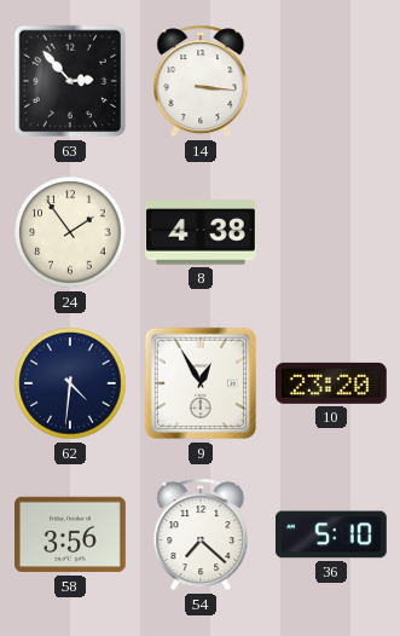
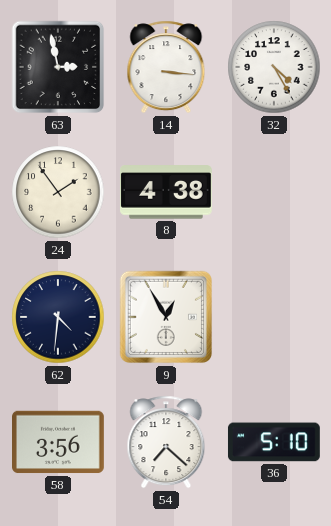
63: 2:53 -> 2:58 (58, 67)
32: none -> 4:25 (274, 67)
10: 23:20 -> none (331, 383)
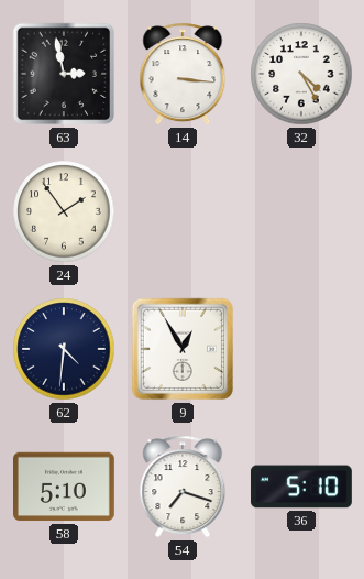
8: 4:38 -> none (166, 192)
58: 3:56 -> 5:10 (65, 487)
54: 7:22 -> 7:18 (183, 487)
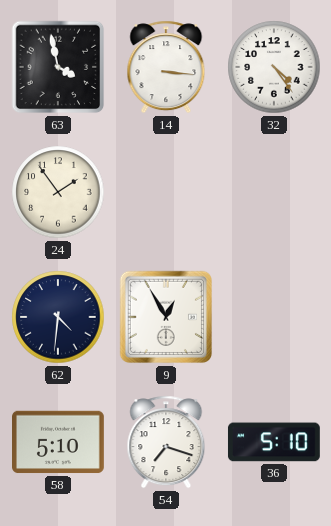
63: 2:58 -> 3:58 (58, 67)
32: 4:25 -> 4:24 (274, 67)
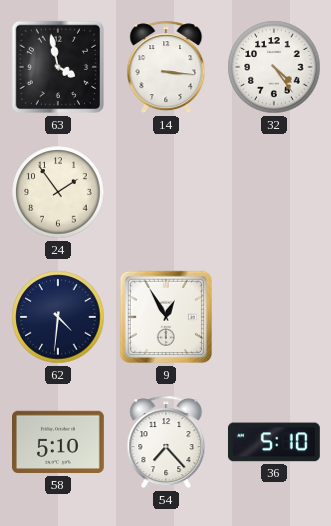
54: 7:18 -> 7:23 (166, 442)
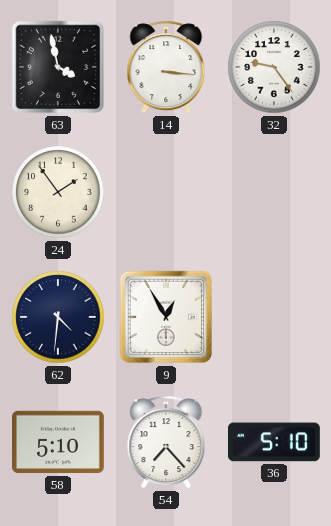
32: 4:24 -> 9:24 (274, 67)
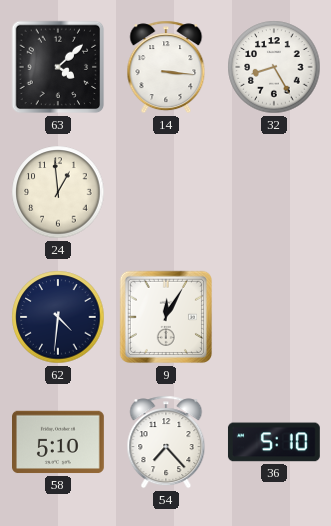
63: 3:58 -> 4:08 (58, 67)
32: 9:24 -> 8:25 (274, 67)
24: 1:54 -> 12:59 (58, 192)
9: 12:55 -> 12:05 (166, 317)
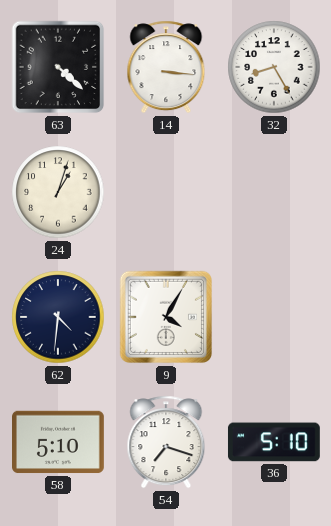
63: 4:08 -> 4:22 (58, 67)
24: 12:59 -> 1:03 (58, 192)
9: 12:05 -> 4:05 (166, 317)
54: 7:23 -> 7:18 (166, 442)
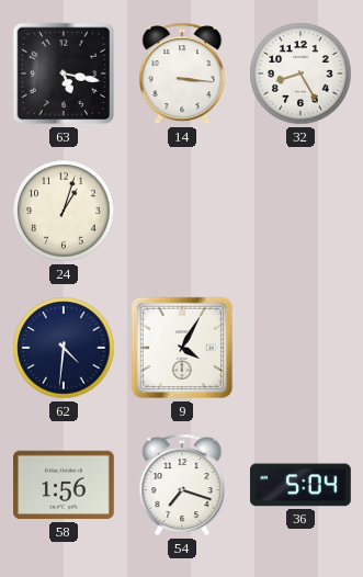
63: 4:22 -> 5:17 (64, 73)
58: 5:10 -> 1:56 (65, 485)
36: 5:10 -> 5:04 (300, 485)
